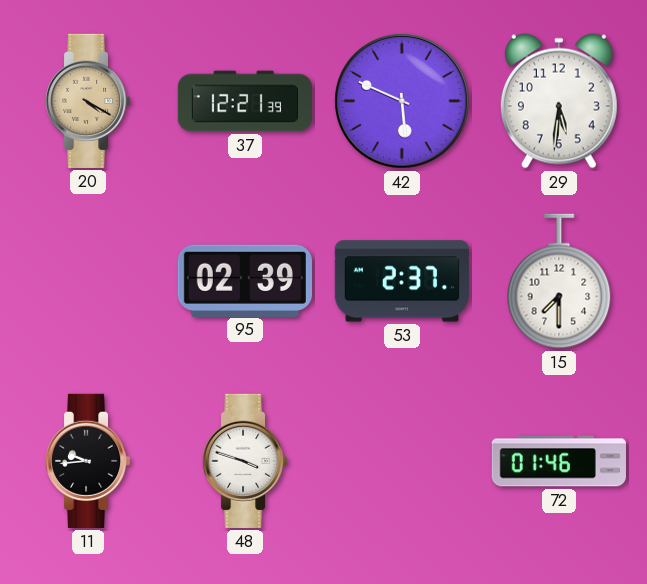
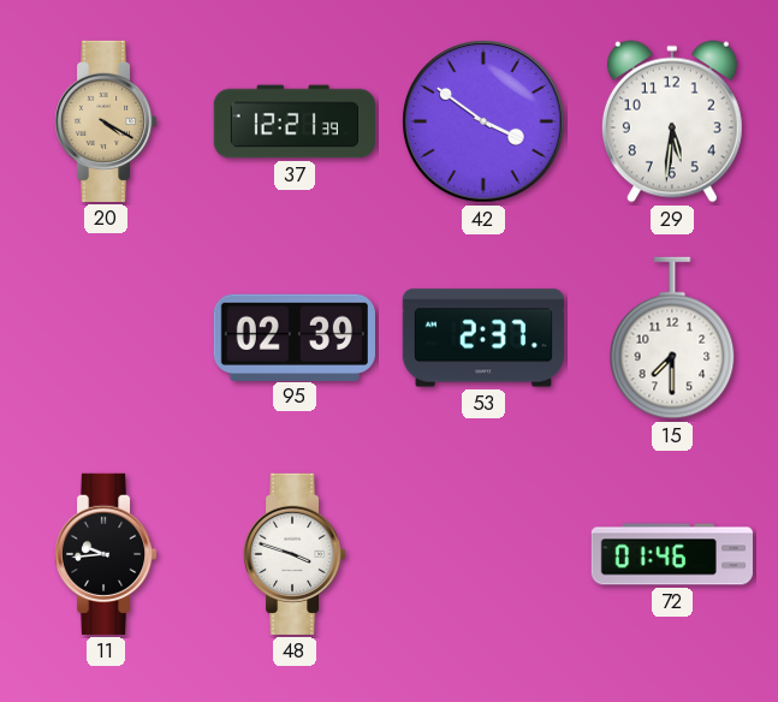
42: 5:49 -> 3:51 (483, 121)
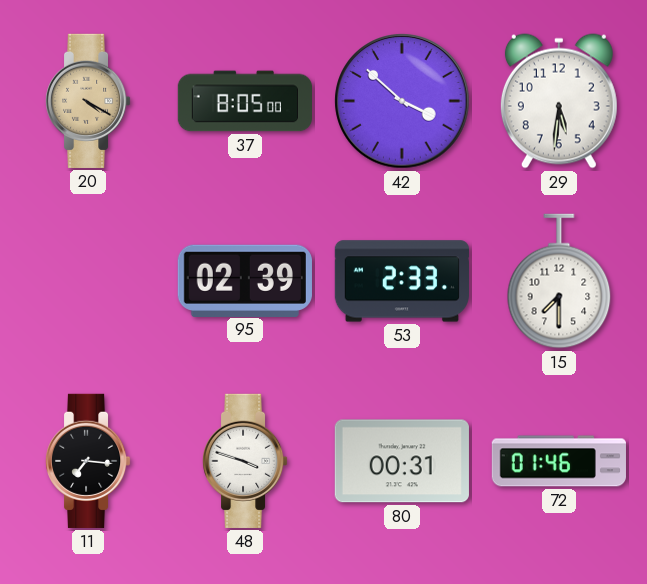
37: 12:21 -> 8:05 (244, 101)
42: 3:51 -> 3:52 (402, 101)
53: 2:37 -> 2:33 (402, 281)
11: 9:44 -> 7:16 (88, 461)
80: none -> 00:31 (402, 461)
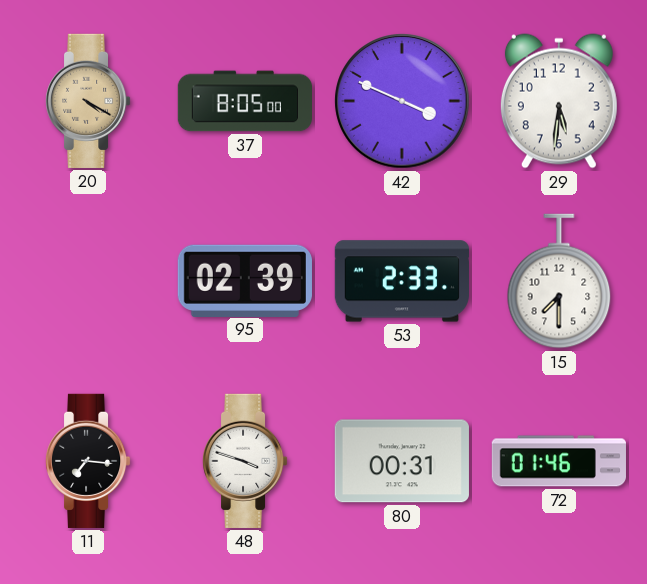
42: 3:52 -> 3:49 (402, 101)
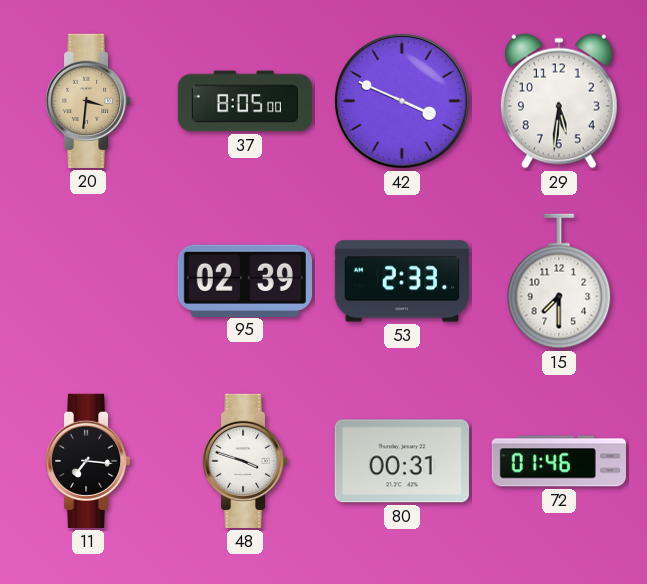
20: 4:20 -> 3:31 (88, 101)
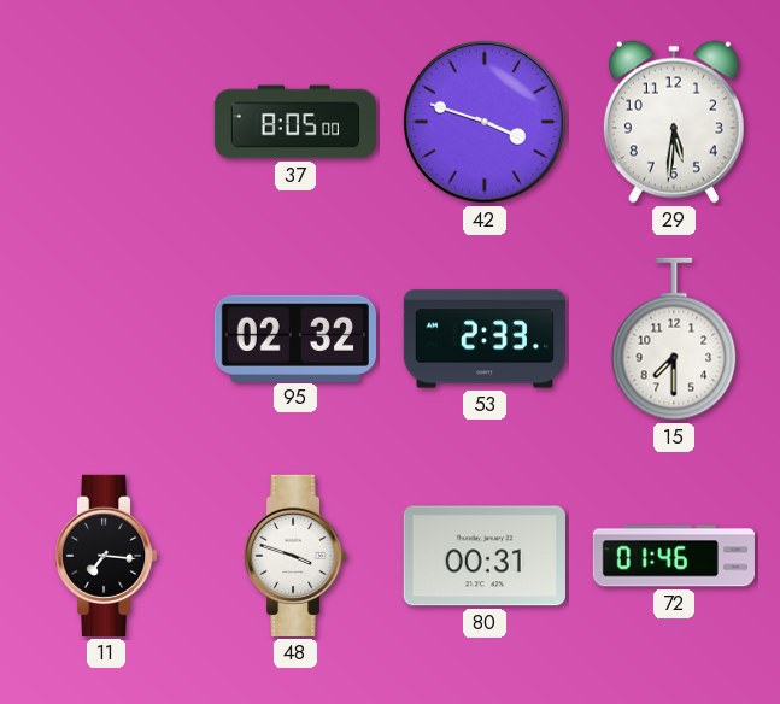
20: 3:31 -> none (88, 101)
42: 3:49 -> 3:48 (485, 122)
95: 02:39 -> 02:32 (295, 338)
